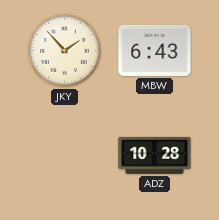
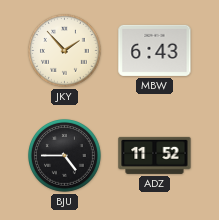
BJU: none -> 4:45 (65, 156)
ADZ: 10:28 -> 11:52 (155, 155)
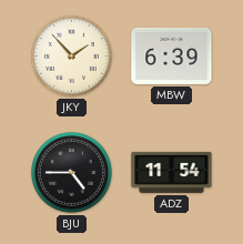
MBW: 6:43 -> 6:39 (172, 55)
ADZ: 11:52 -> 11:54 (172, 172)
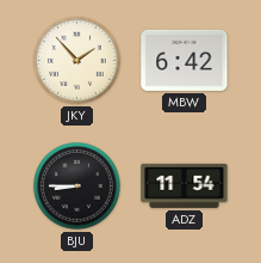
MBW: 6:39 -> 6:42 (185, 60)
BJU: 4:45 -> 8:45 (77, 186)
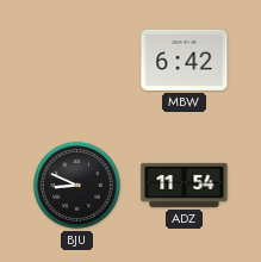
JKY: 1:53 -> none (77, 61)
BJU: 8:45 -> 8:49 (77, 186)
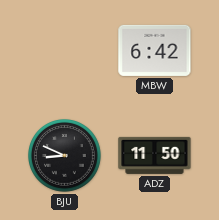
ADZ: 11:54 -> 11:50 (155, 155)
